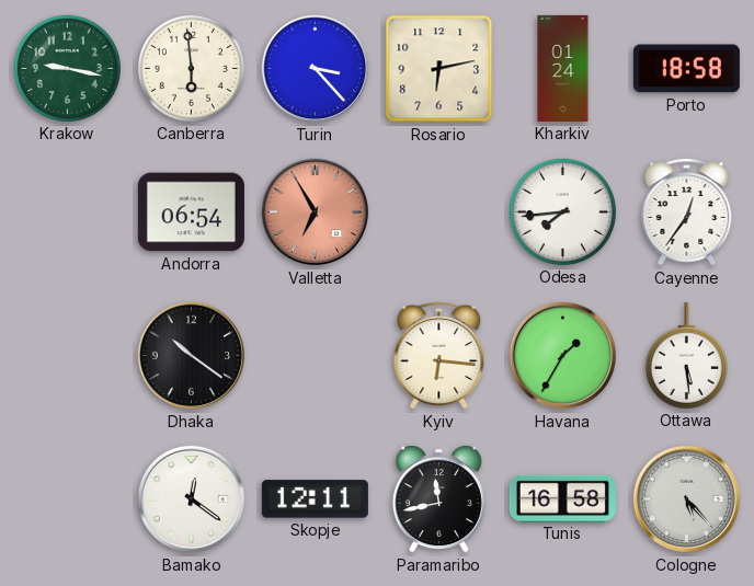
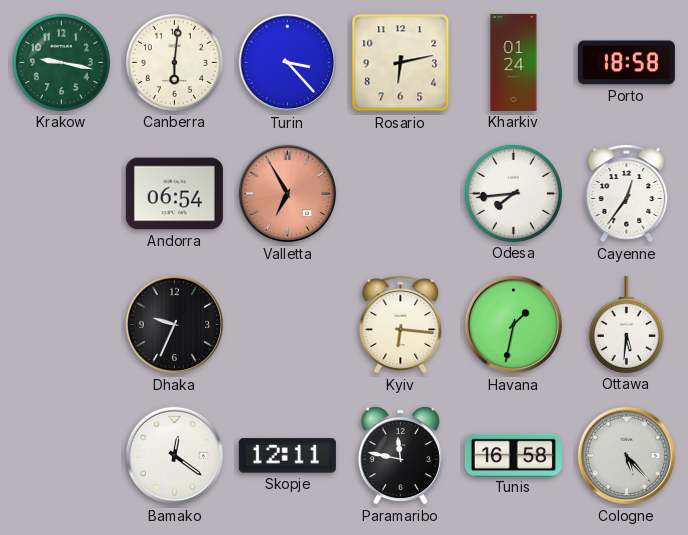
Canberra: 5:59 -> 6:01 (174, 62)
Dhaka: 10:21 -> 9:34 (175, 325)
Havana: 1:35 -> 1:32 (514, 325)
Ottawa: 5:29 -> 5:31 (626, 324)
Paramaribo: 11:43 -> 11:47 (400, 456)
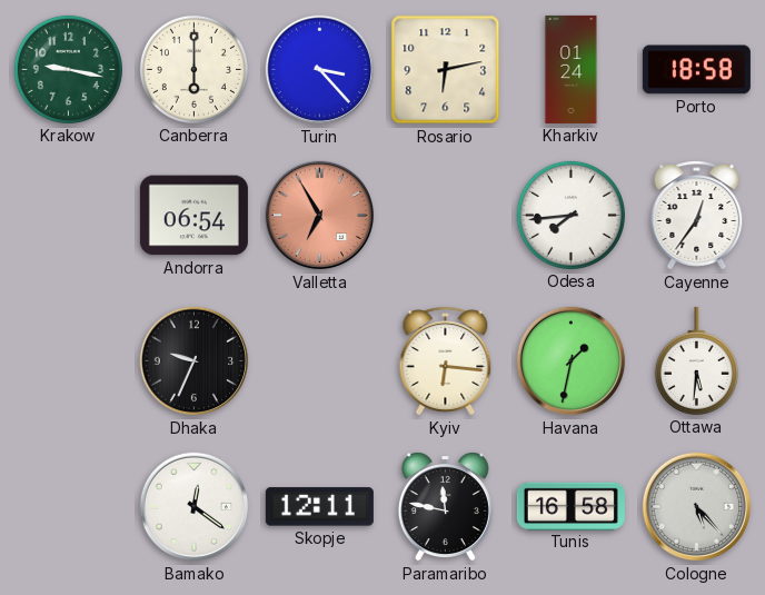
Canberra: 6:01 -> 6:00 (193, 69)
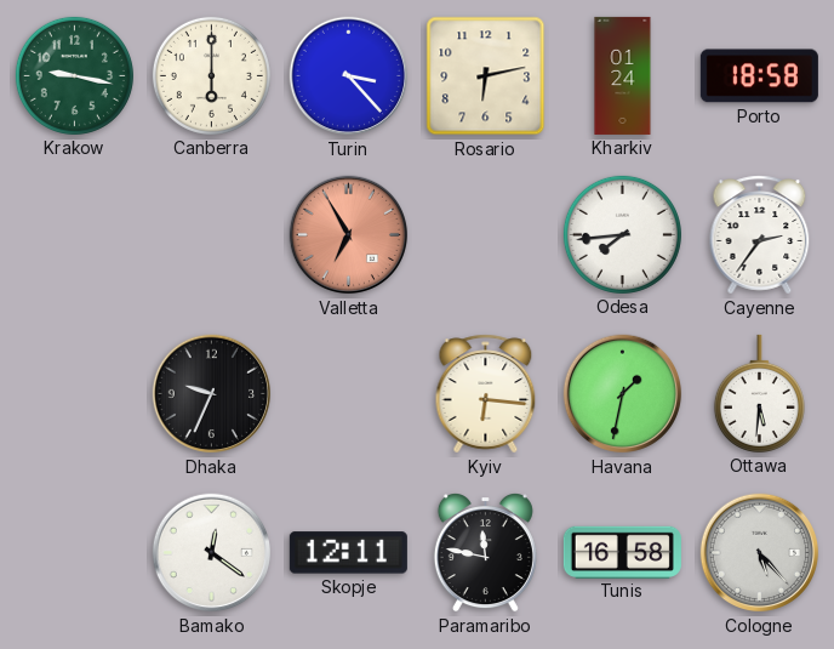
Andorra: 06:54 -> none (193, 216)
Cayenne: 12:36 -> 2:36 (760, 235)
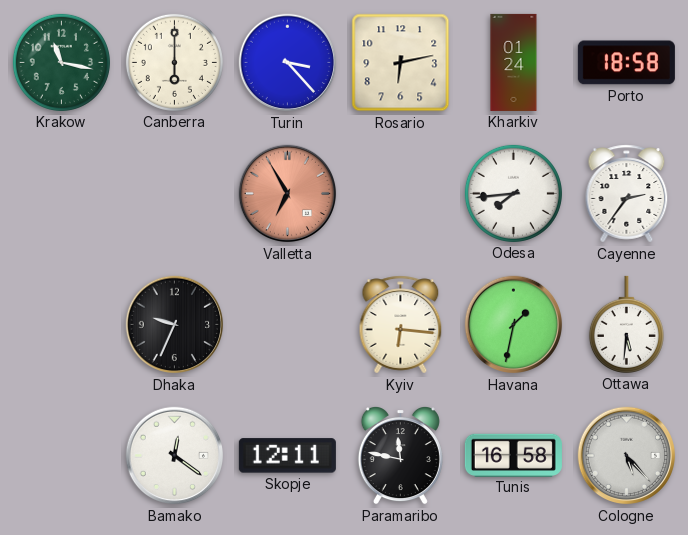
Krakow: 9:17 -> 11:17 (61, 62)
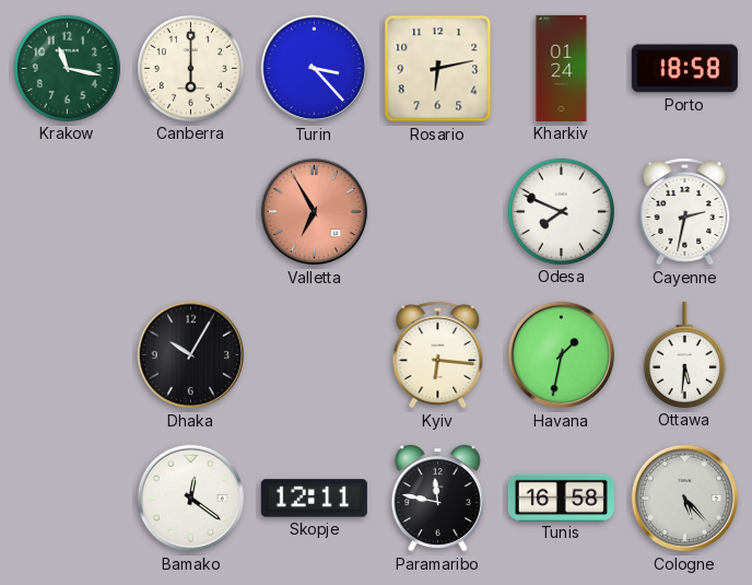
Odesa: 7:44 -> 7:49 (561, 211)
Cayenne: 2:36 -> 2:32 (685, 212)
Dhaka: 9:34 -> 10:05 (191, 355)
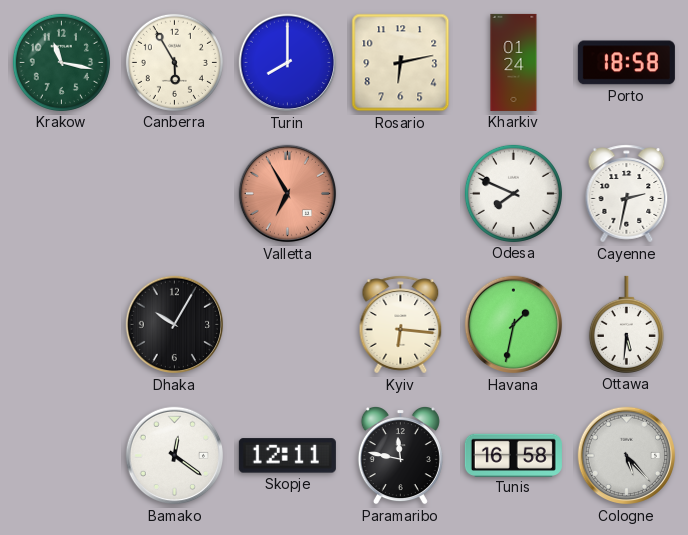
Canberra: 6:00 -> 5:55 (174, 62)
Turin: 3:23 -> 8:00 (288, 63)
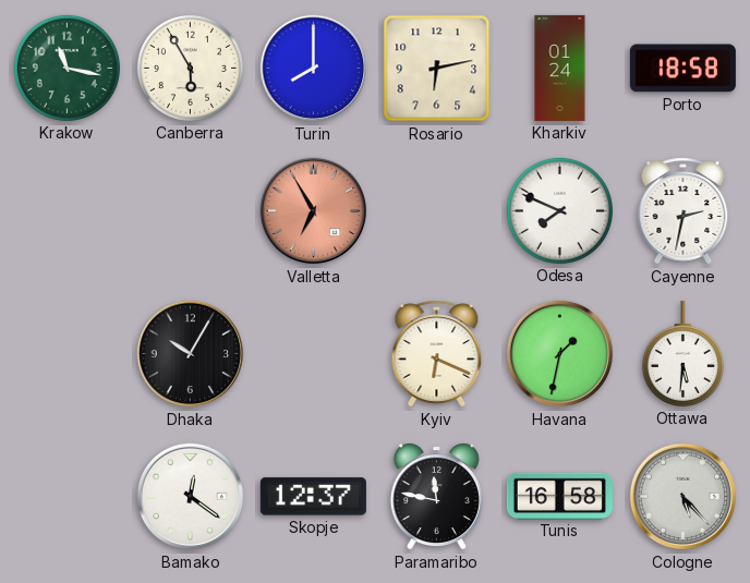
Kyiv: 6:16 -> 6:19 (437, 354)
Skopje: 12:11 -> 12:37 (313, 497)
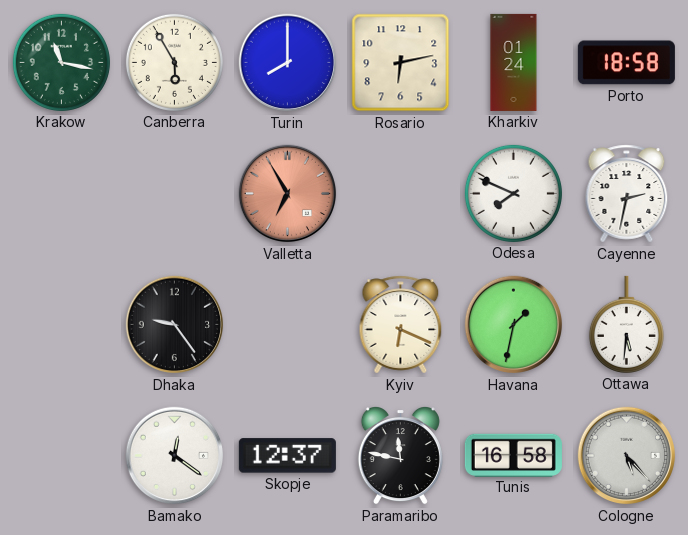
Dhaka: 10:05 -> 9:24 (175, 325)
